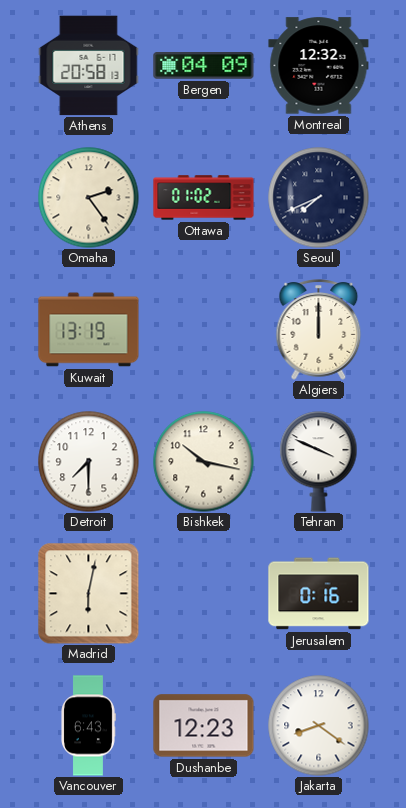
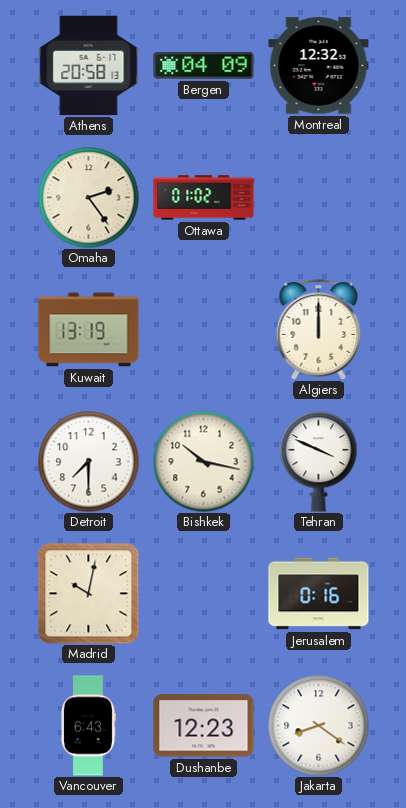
Seoul: 7:41 -> none (319, 198)
Madrid: 6:02 -> 10:02 (88, 593)
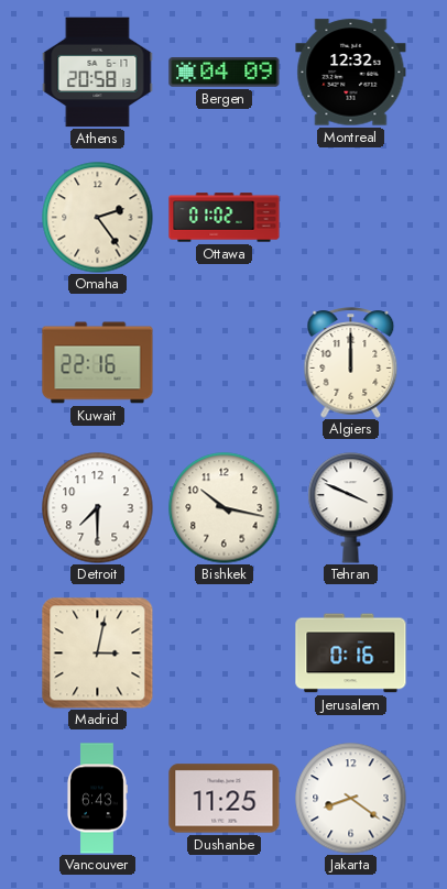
Kuwait: 13:19 -> 22:16 (98, 363)
Madrid: 10:02 -> 3:02 (97, 652)
Dushanbe: 12:23 -> 11:25 (225, 799)
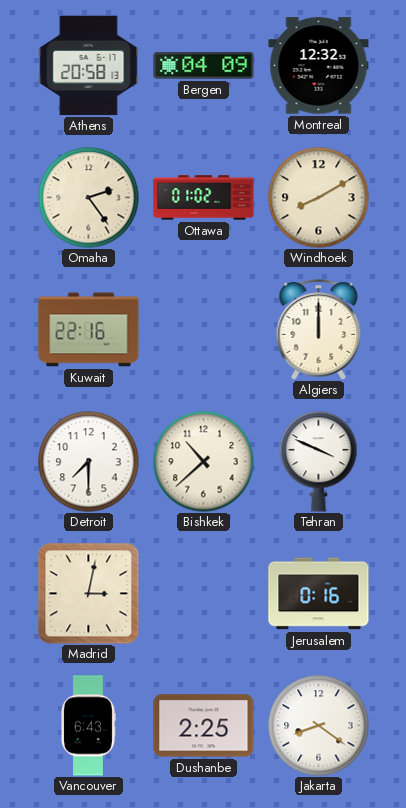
Windhoek: none -> 8:10 (319, 198)
Bishkek: 10:17 -> 10:38 (204, 462)
Dushanbe: 11:25 -> 2:25 (204, 726)
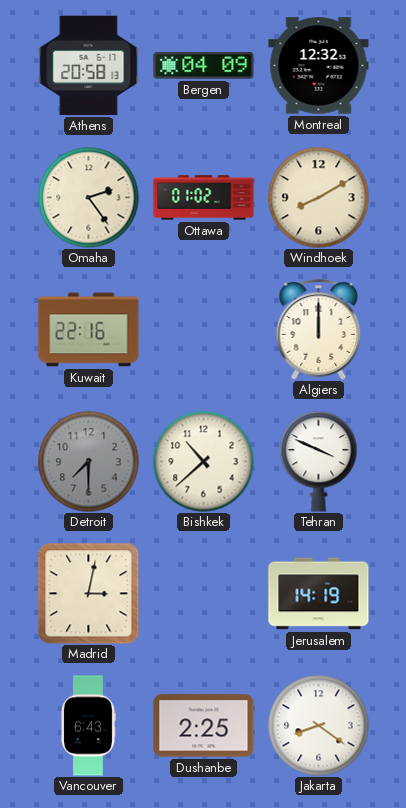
Detroit dial: white -> grey (89, 462)
Jerusalem: 0:16 -> 14:19 (319, 594)
